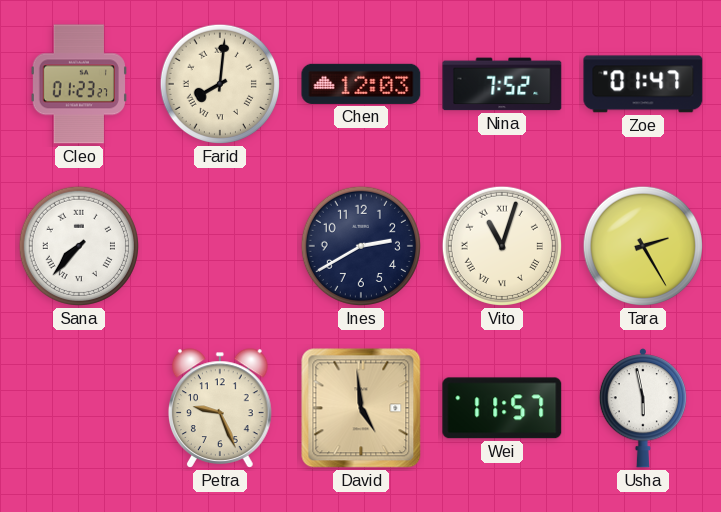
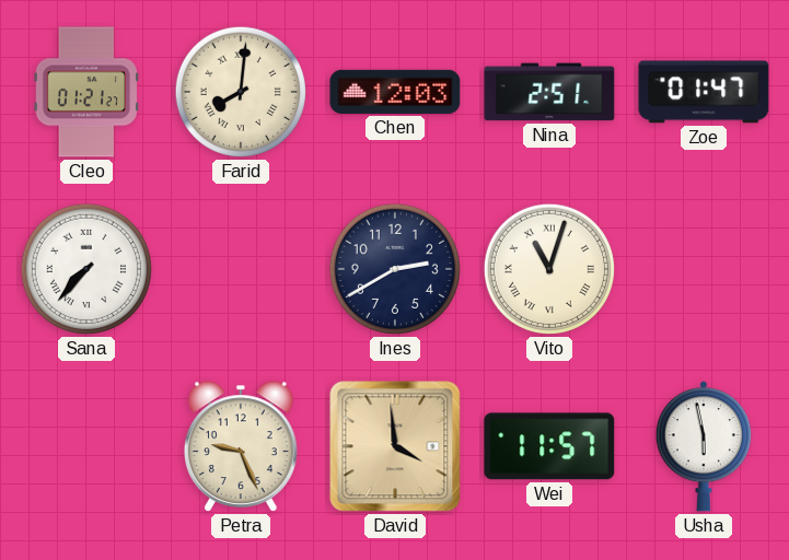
Cleo: 01:23 -> 01:21 (86, 92)
Nina: 7:52 -> 2:51 (549, 92)
Tara: 2:25 -> none (643, 246)
David: 4:59 -> 3:59 (395, 446)
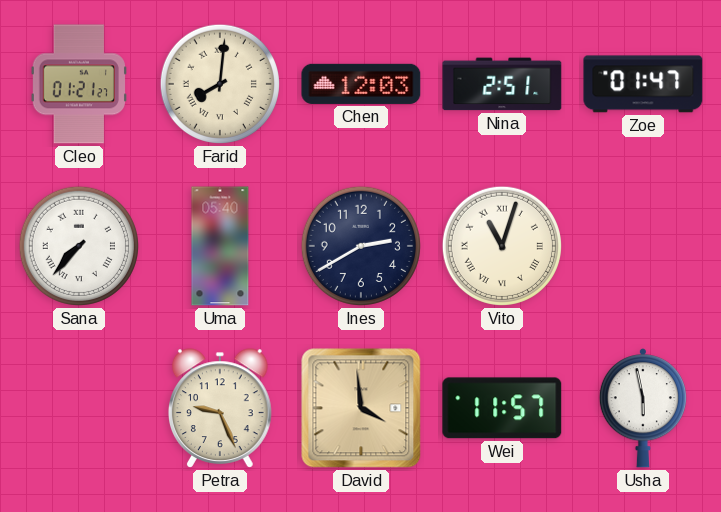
Uma: none -> 05:40 (220, 246)
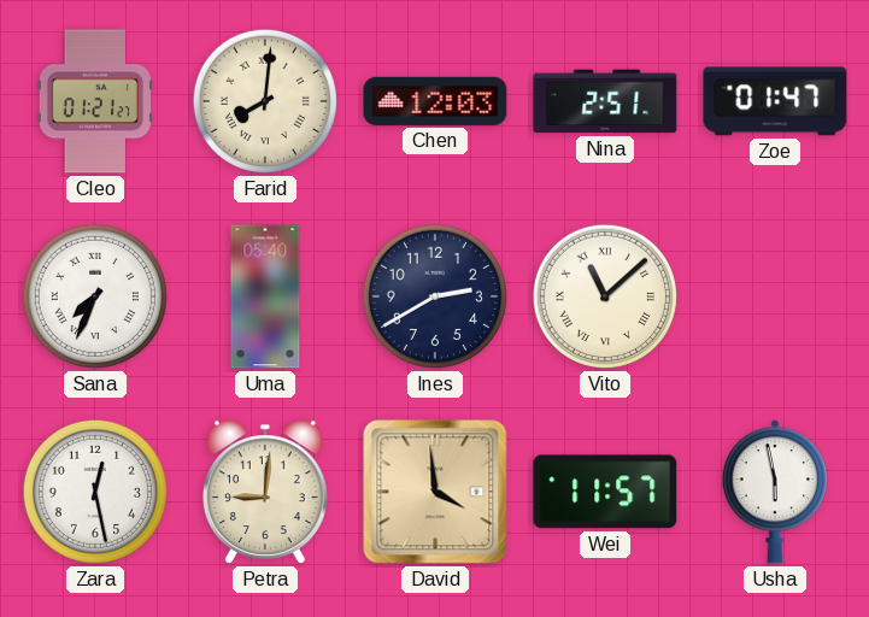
Sana: 7:37 -> 7:34 (95, 296)
Vito: 11:03 -> 11:08 (605, 296)
Zara: none -> 12:28 (95, 492)
Petra: 9:26 -> 9:01 (266, 492)
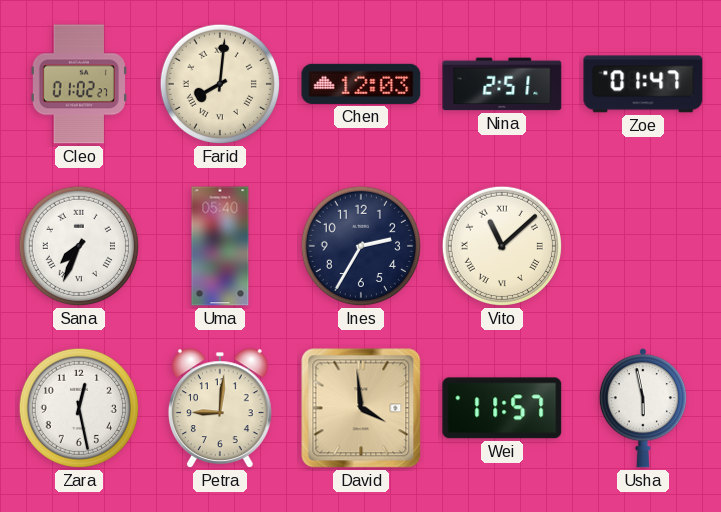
Cleo: 01:21 -> 01:02 (79, 84)
Ines: 2:40 -> 2:35 (361, 246)
